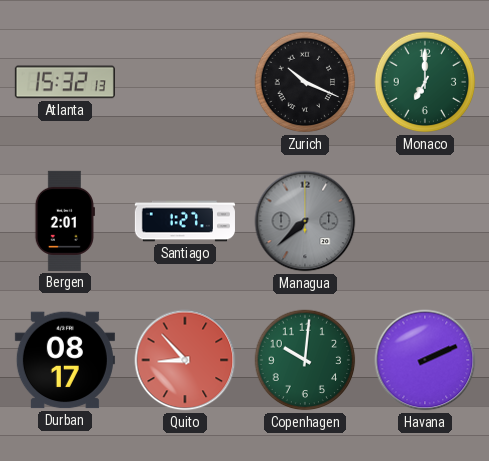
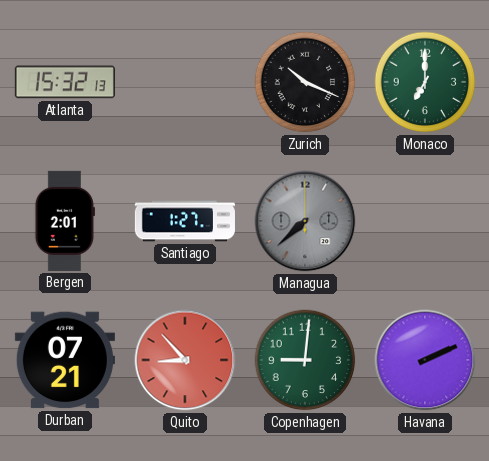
Durban: 08:17 -> 07:21 (65, 360)
Copenhagen: 10:01 -> 9:01 (305, 360)
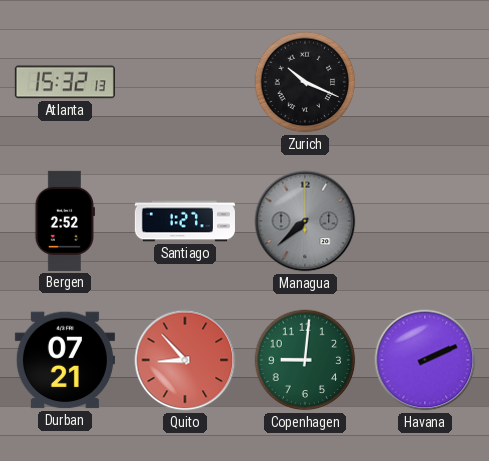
Monaco: 7:00 -> none (425, 82)
Bergen: 2:01 -> 2:52 (65, 221)
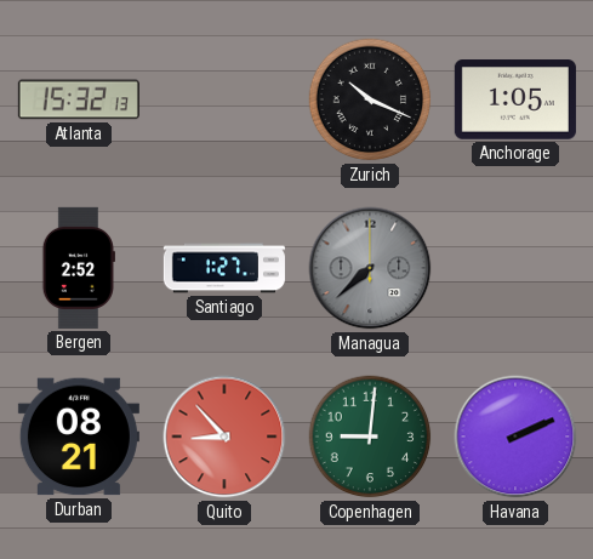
Anchorage: none -> 1:05 (515, 99)
Durban: 07:21 -> 08:21 (79, 437)
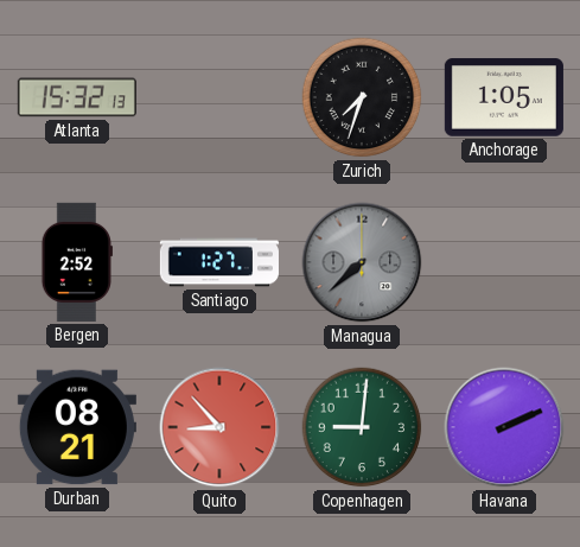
Zurich: 10:19 -> 7:33 (362, 97)
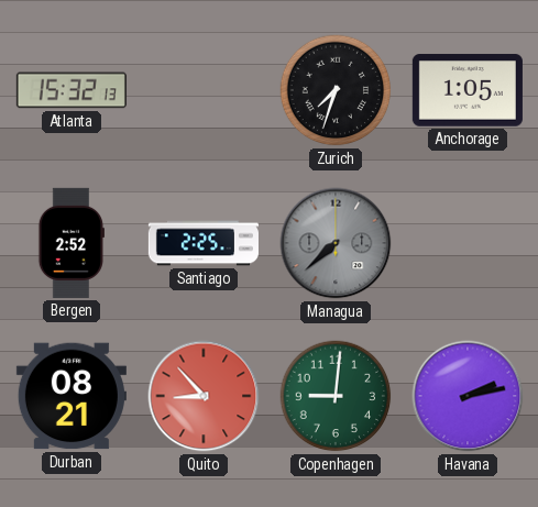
Santiago: 1:27 -> 2:25 (204, 243)
Havana: 2:11 -> 2:13 (468, 396)
